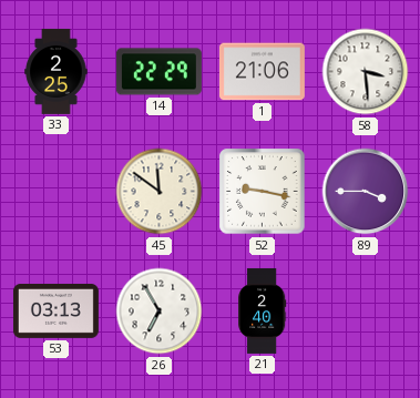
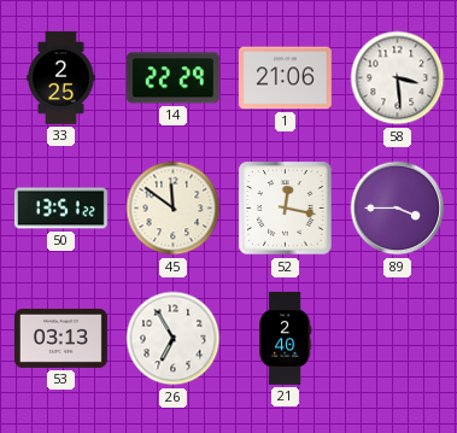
50: none -> 13:51 (60, 209)
52: 9:17 -> 12:17 (286, 209)
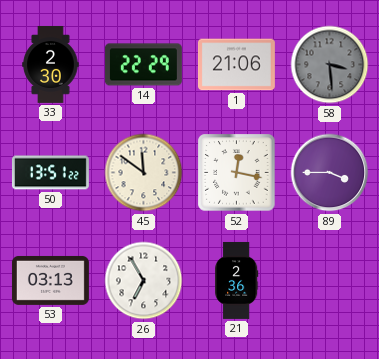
33: 2:25 -> 2:30 (51, 64)
58 dial: white -> grey (330, 65)
21: 2:40 -> 2:36 (237, 280)
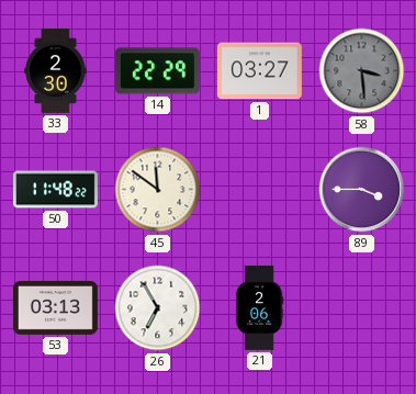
1: 21:06 -> 03:27 (259, 71)
50: 13:51 -> 11:48 (55, 190)
52: 12:17 -> none (237, 173)
21: 2:36 -> 2:06 (260, 307)
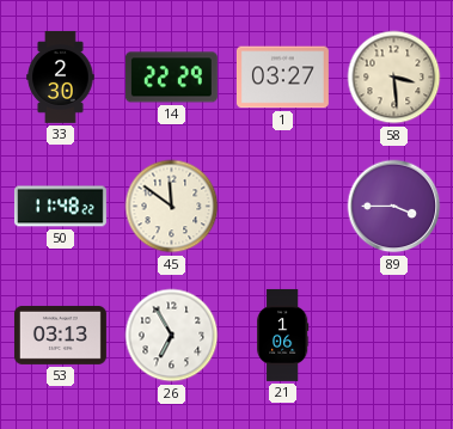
58 dial: grey -> cream (394, 78)
21: 2:06 -> 1:06 (283, 335)
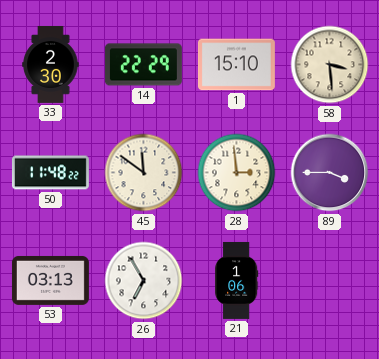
1: 03:27 -> 15:10 (236, 65)
28: none -> 2:59 (237, 173)
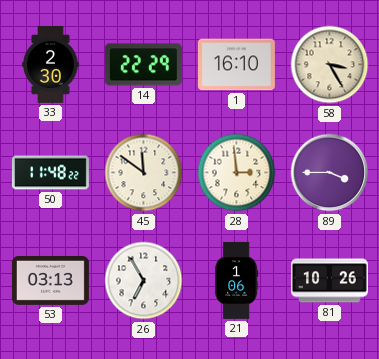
1: 15:10 -> 16:10 (236, 65)
58: 3:29 -> 3:25 (330, 65)
81: none -> 10:26 (329, 281)
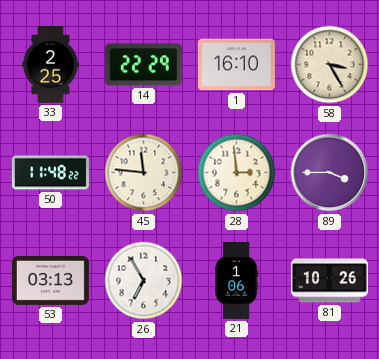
33: 2:30 -> 2:25 (51, 64)
45: 11:51 -> 11:46 (144, 173)
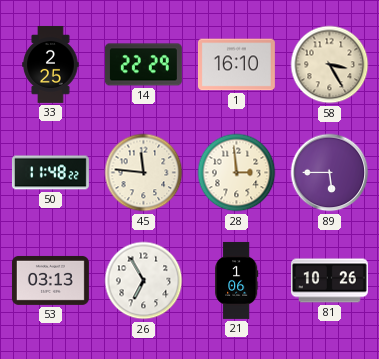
89: 3:45 -> 5:45 (330, 173)
